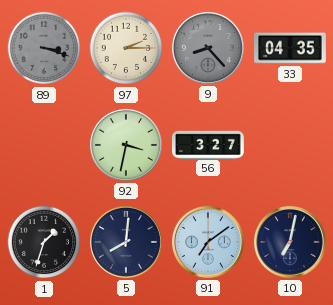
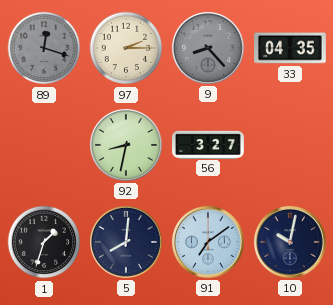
89: 3:18 -> 12:18 (44, 48)
92: 3:32 -> 8:32 (126, 145)
10: 7:02 -> 10:02 (290, 242)
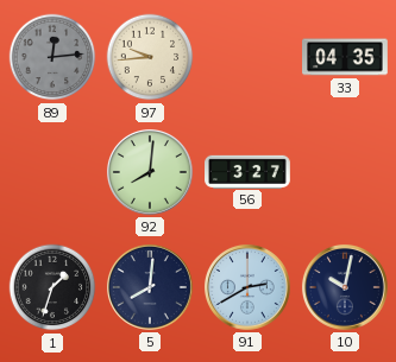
89: 12:18 -> 12:14 (52, 57)
97: 2:15 -> 9:44 (150, 57)
9: 8:23 -> none (208, 48)
92: 8:32 -> 8:01 (150, 172)
91: 7:09 -> 2:40 (247, 287)
